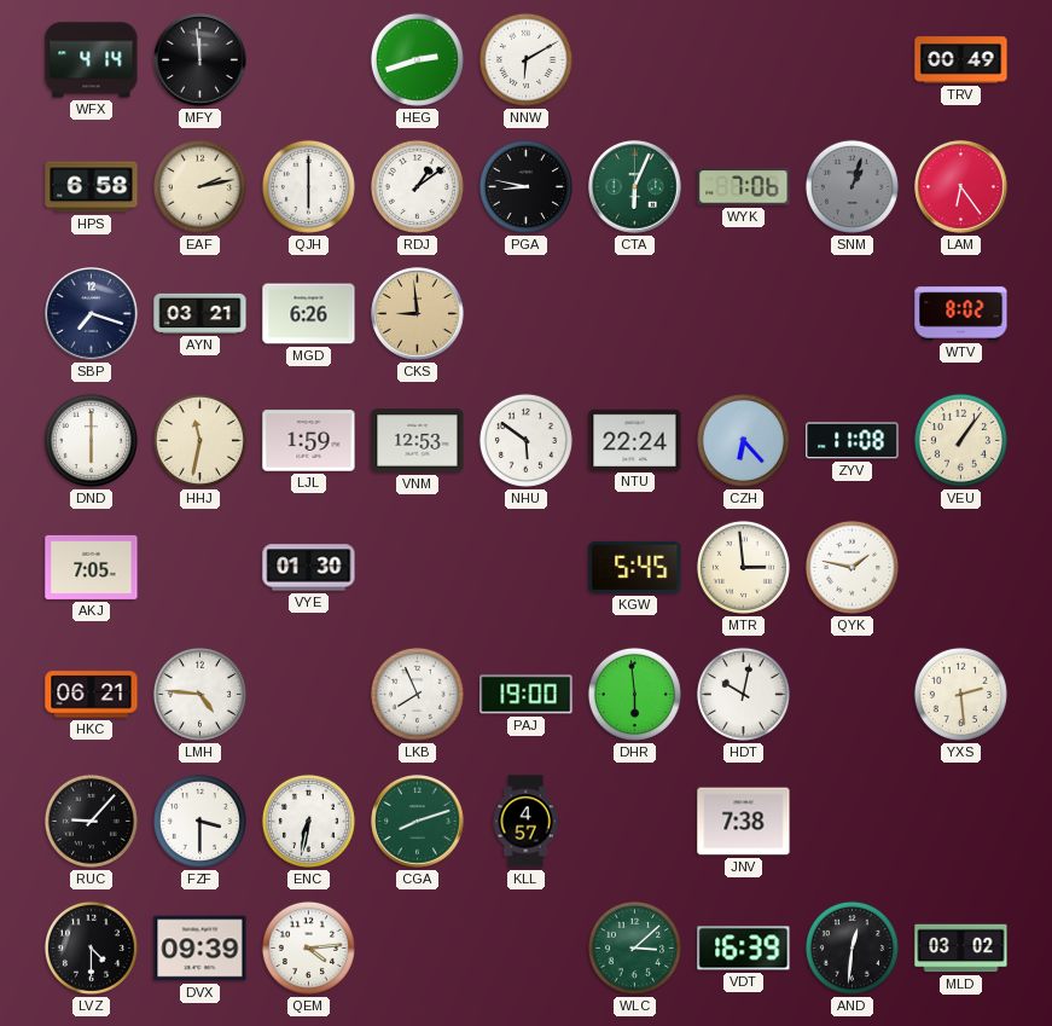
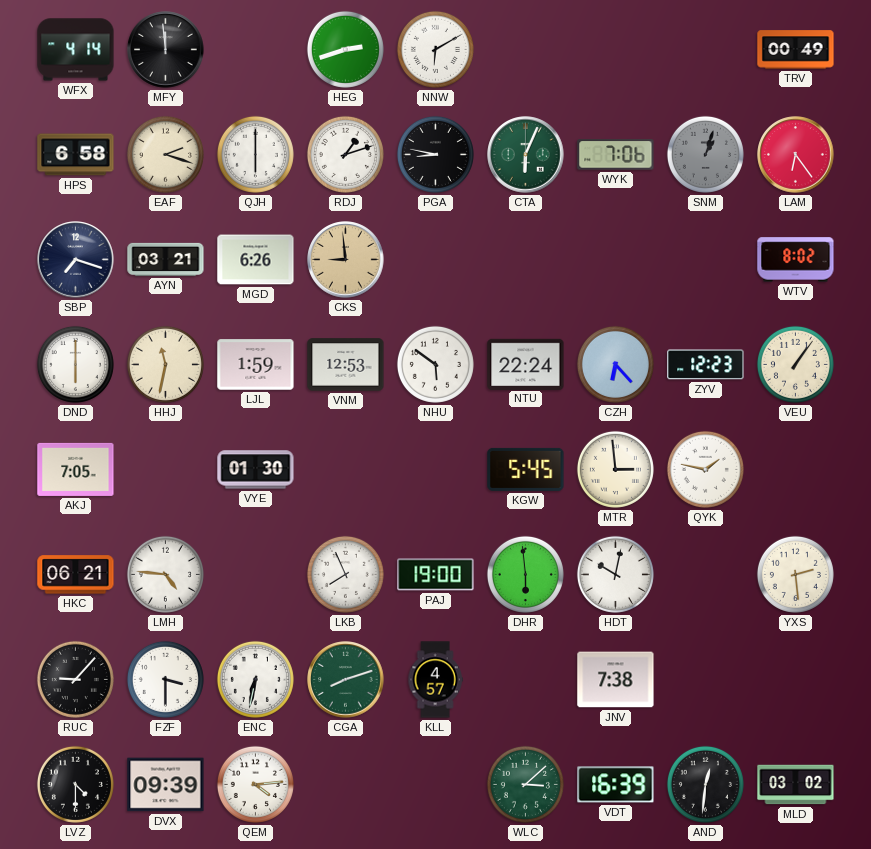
EAF: 2:13 -> 2:18 (165, 154)
RDJ: 1:09 -> 1:12 (345, 154)
ZYV: 11:08 -> 12:23 (706, 365)
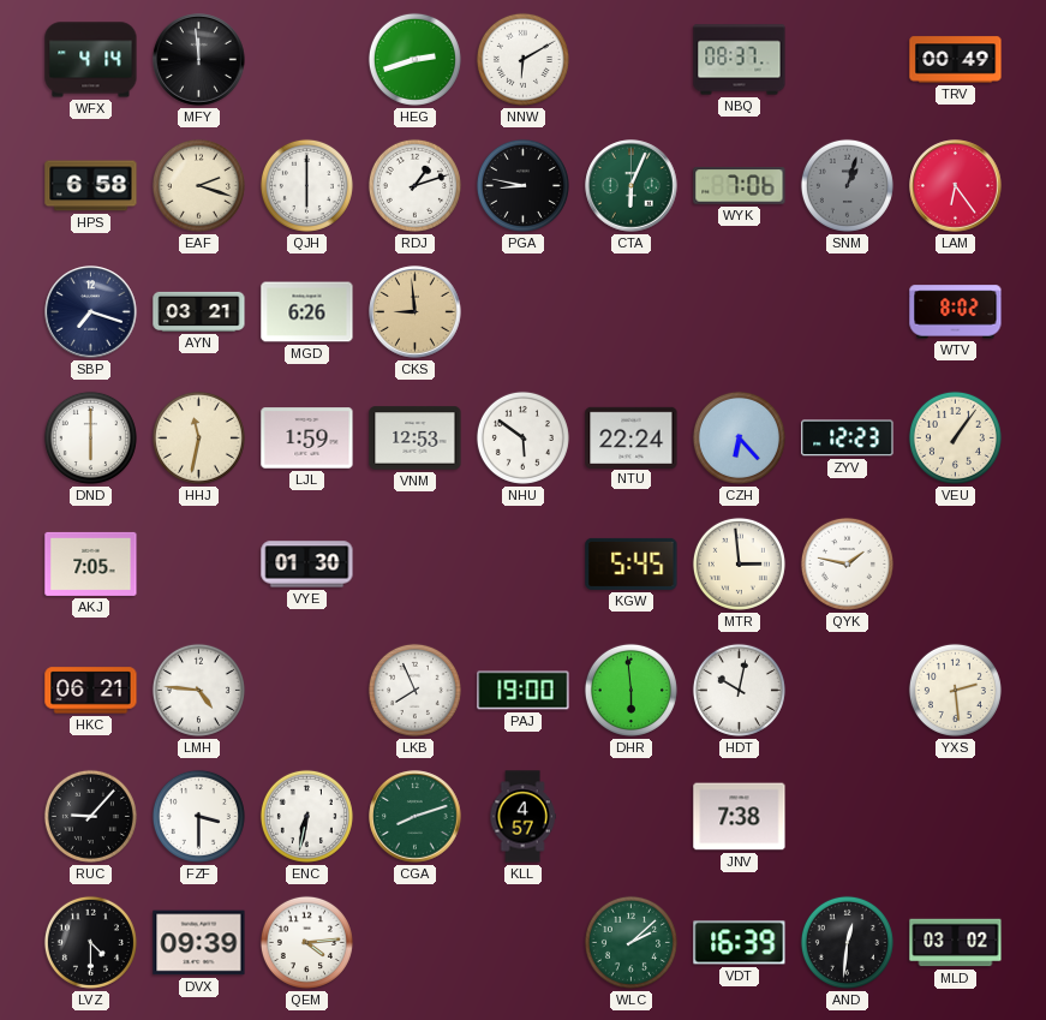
NBQ: none -> 08:37 (740, 60)
WLC: 3:08 -> 2:08 (630, 942)
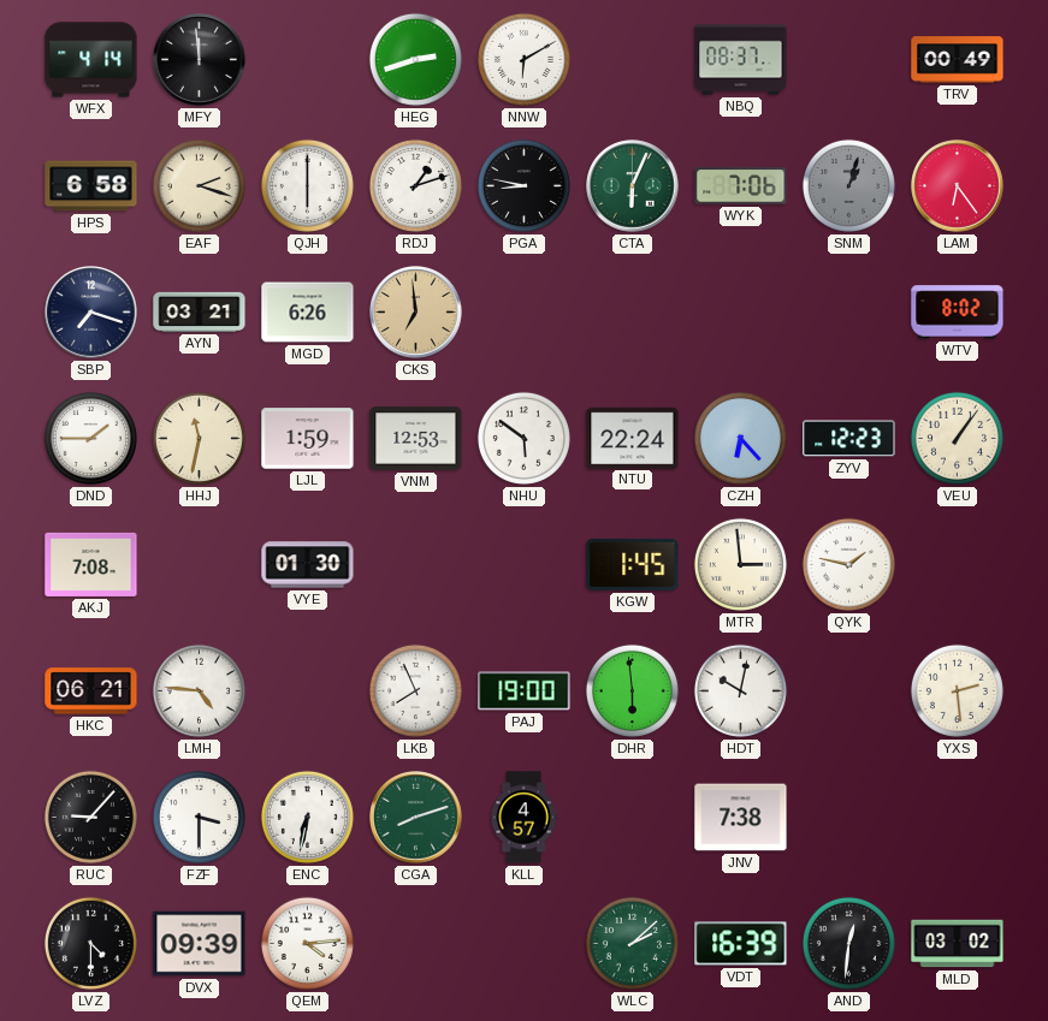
CKS: 8:59 -> 6:59 (416, 313)
DND: 6:00 -> 1:45 (90, 438)
AKJ: 7:05 -> 7:08 (91, 564)
KGW: 5:45 -> 1:45 (633, 564)
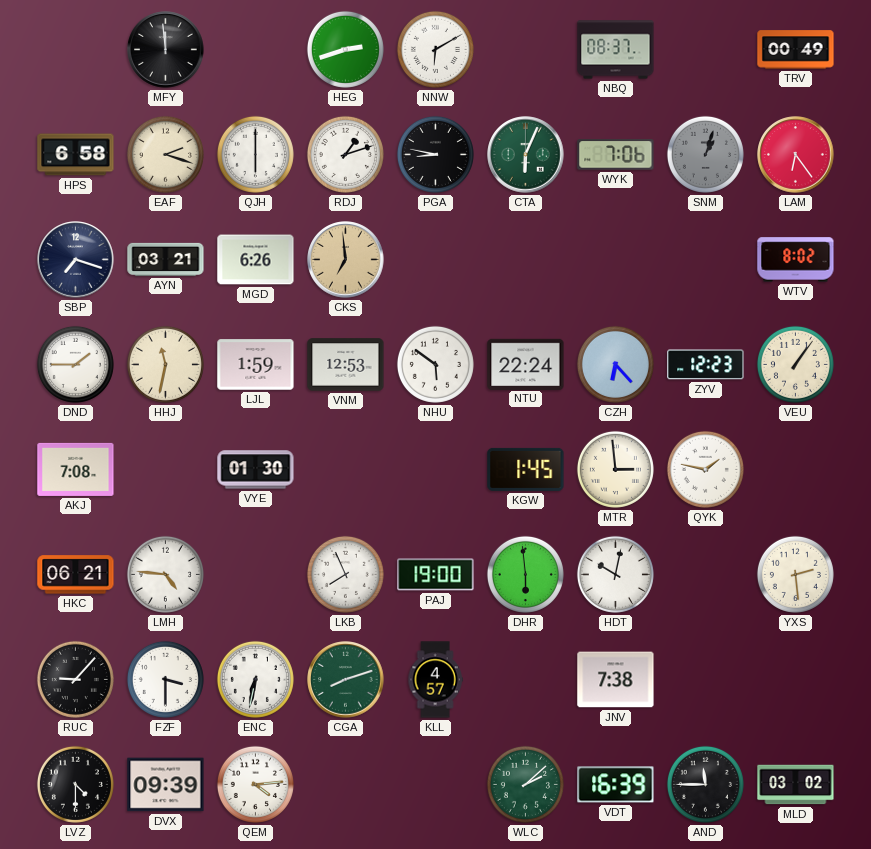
WFX: 4:14 -> none (91, 60)
AND: 12:31 -> 11:45 (705, 784)
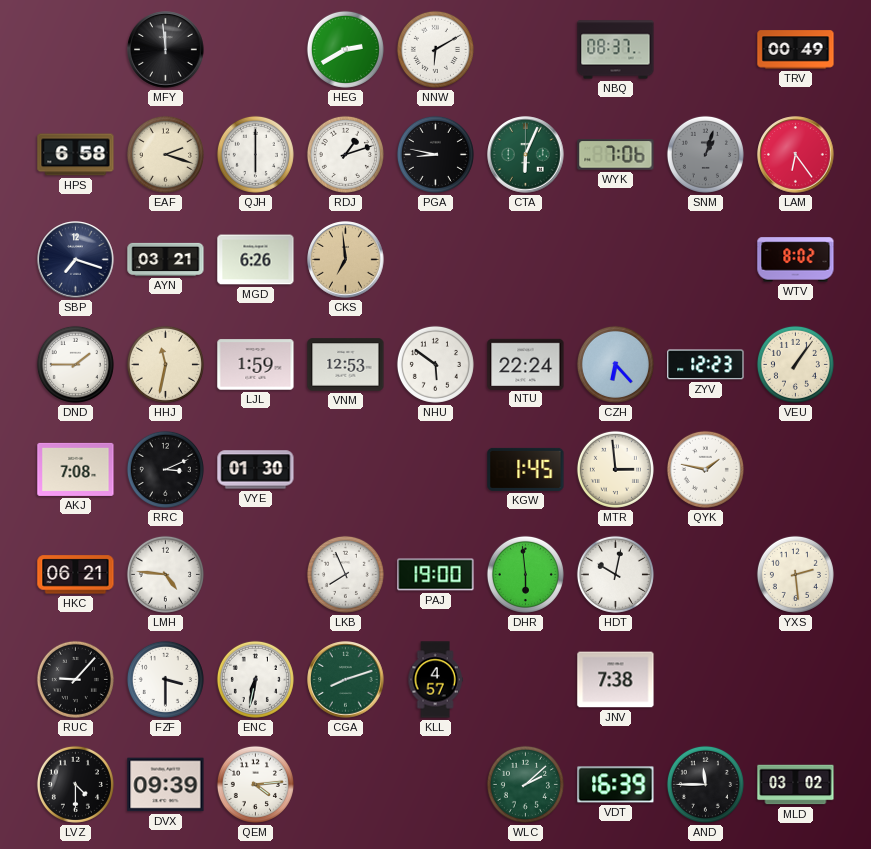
HEG: 2:42 -> 2:40 (345, 49)
RRC: none -> 3:11 (165, 469)
